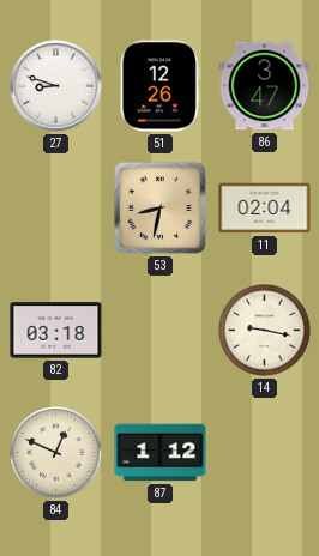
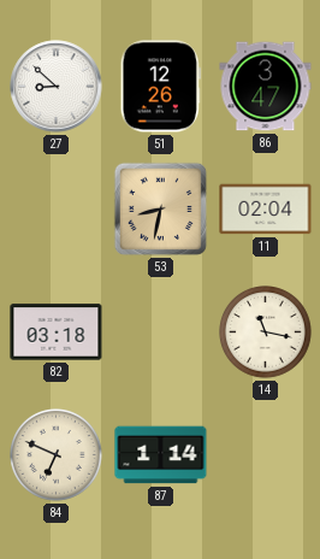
27: 8:48 -> 8:52 (57, 87)
14: 9:17 -> 11:17 (266, 333)
84: 12:49 -> 6:49 (57, 455)
87: 1:12 -> 1:14 (161, 455)
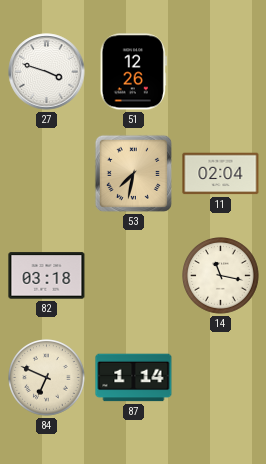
27: 8:52 -> 3:48 (47, 72)
86: 3:47 -> none (266, 87)
53: 8:32 -> 7:32 (133, 173)
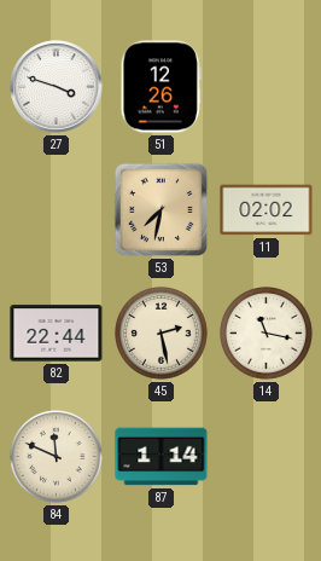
11: 02:04 -> 02:02 (267, 210)
82: 03:18 -> 22:44 (57, 334)
45: none -> 2:28 (162, 334)
84: 6:49 -> 11:49 (57, 457)
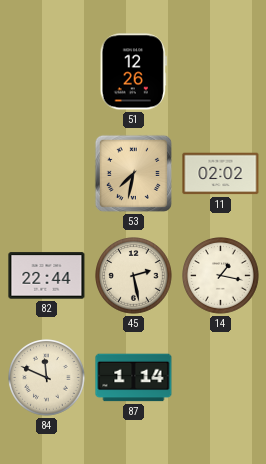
27: 3:48 -> none (57, 87)
14: 11:17 -> 1:17 (221, 276)
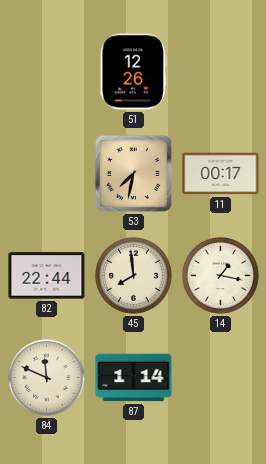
11: 02:02 -> 00:17 (221, 174)
45: 2:28 -> 7:59 (134, 276)
